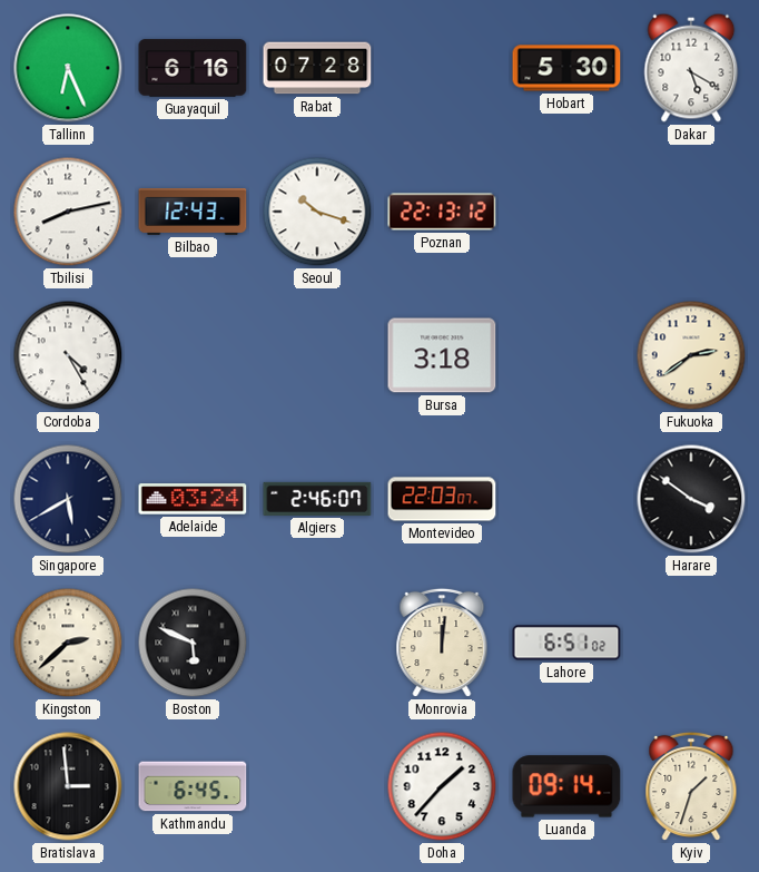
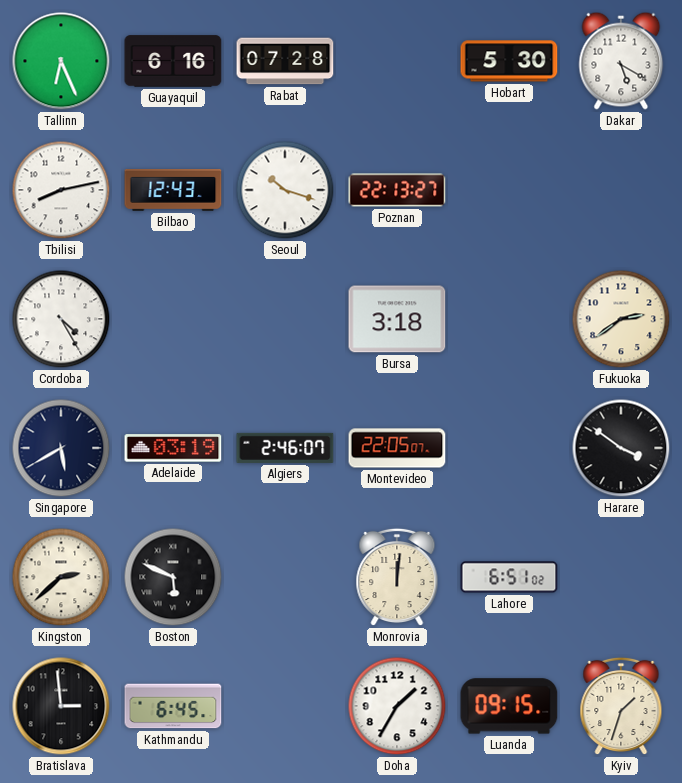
Poznan: 22:13:12 -> 22:13:27 (397, 190)
Adelaide: 03:24 -> 03:19 (173, 448)
Montevideo: 22:03 -> 22:05 (397, 448)
Doha: 1:37 -> 1:35 (397, 706)
Luanda: 09:14 -> 09:15 (509, 706)
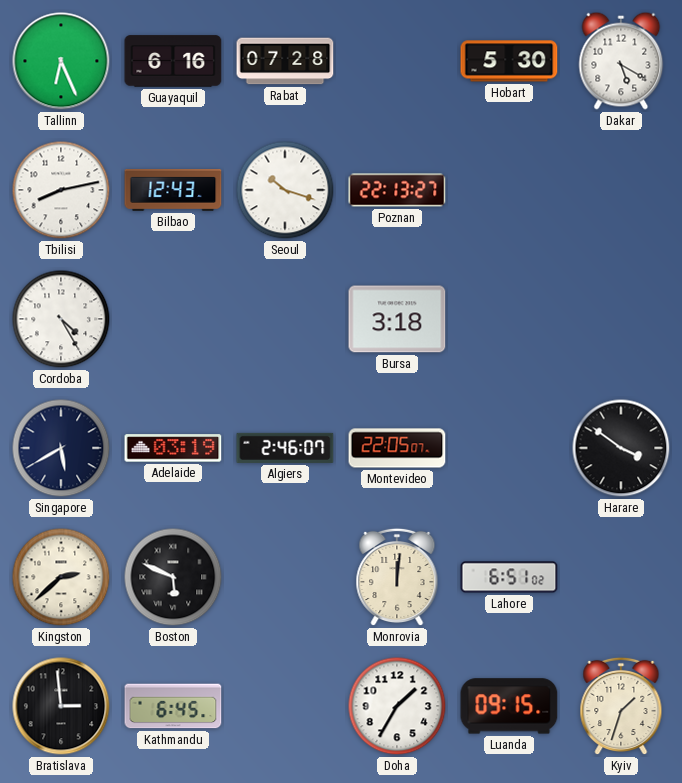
Fukuoka: 2:39 -> none (621, 319)
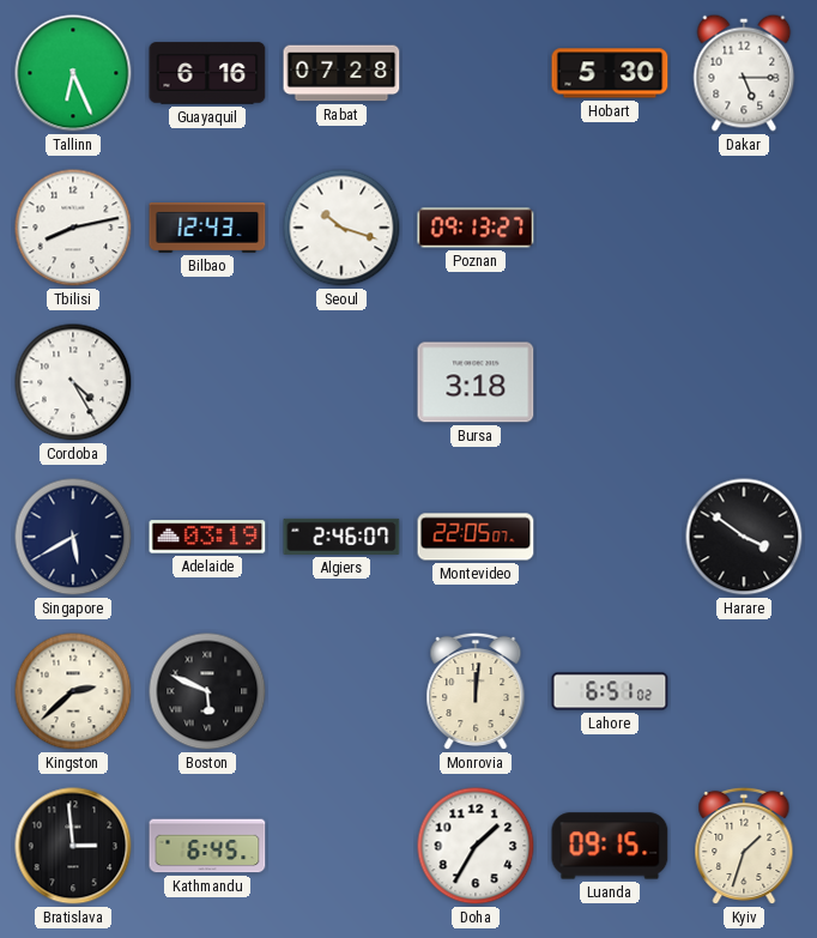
Dakar: 5:20 -> 5:15 (744, 73)
Poznan: 22:13 -> 09:13 (476, 228)
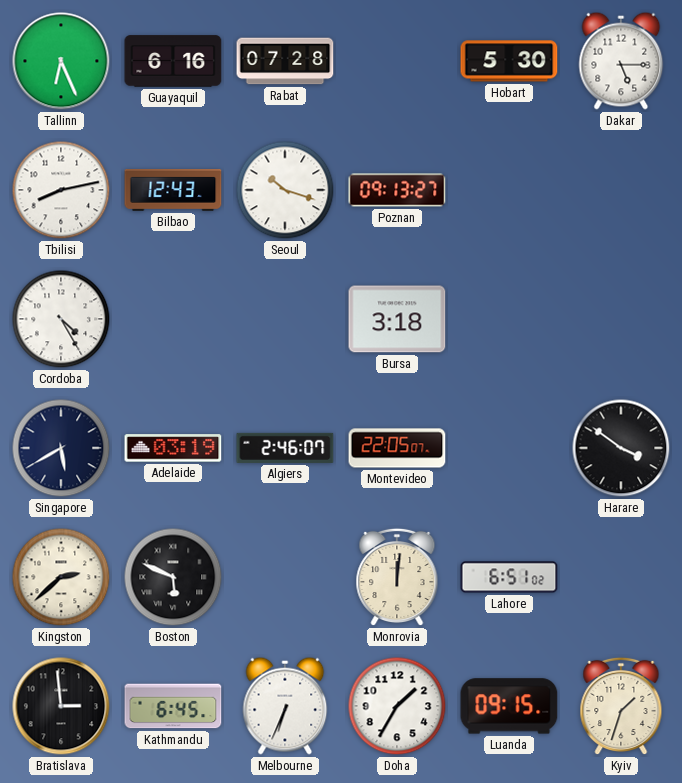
Melbourne: none -> 6:34 (285, 706)
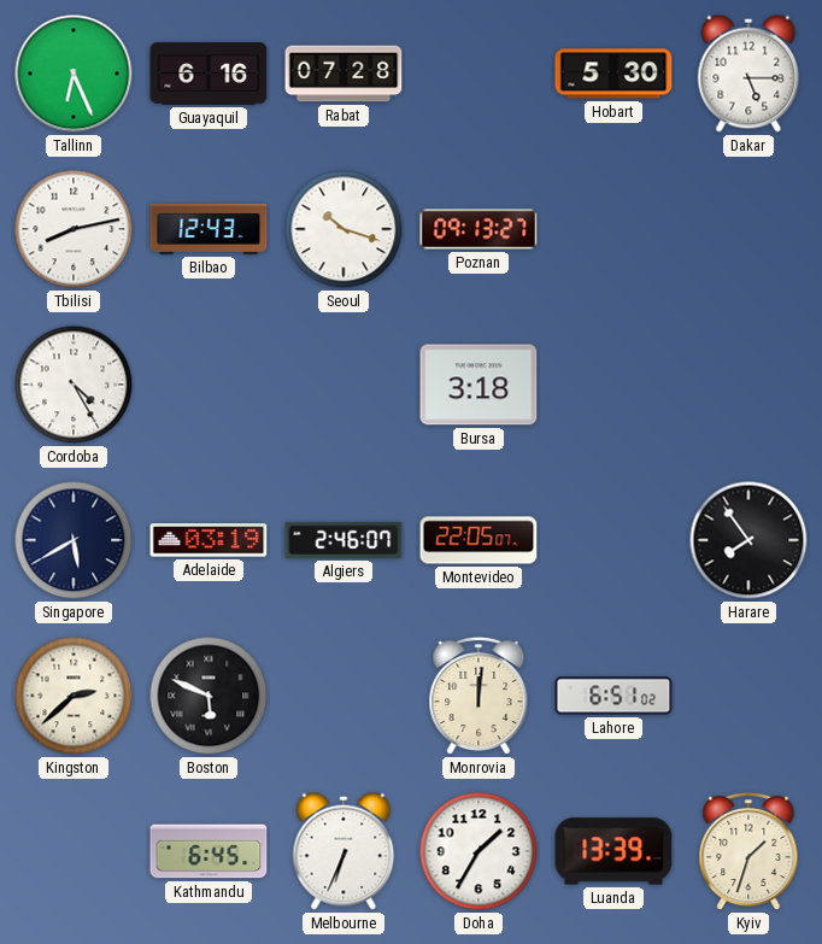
Harare: 3:51 -> 7:54 (748, 540)
Bratislava: 2:59 -> none (61, 706)
Luanda: 09:15 -> 13:39 (613, 851)
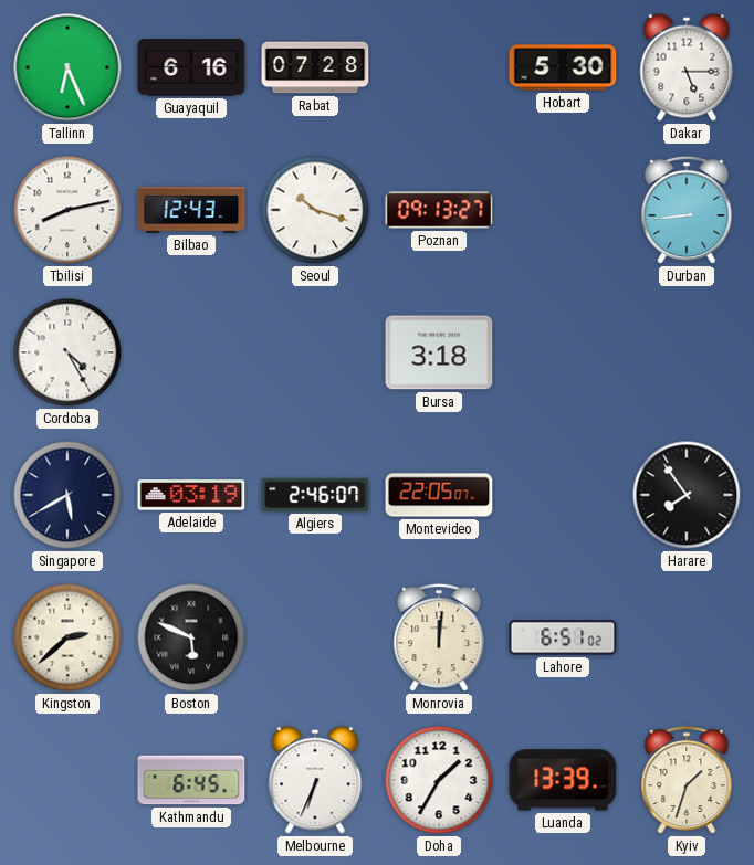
Durban: none -> 8:44 (687, 210)
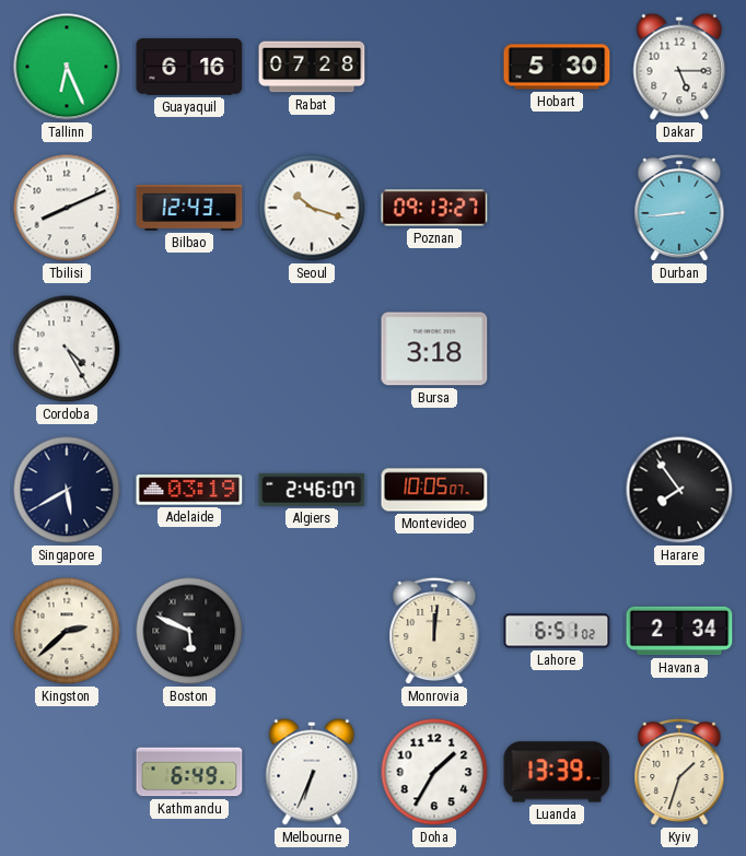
Tbilisi: 8:13 -> 8:11 (67, 208)
Montevideo: 22:05 -> 10:05 (434, 490)
Havana: none -> 2:34 (679, 631)
Kathmandu: 6:45 -> 6:49 (189, 772)
